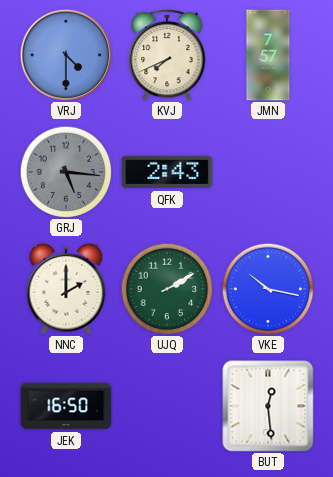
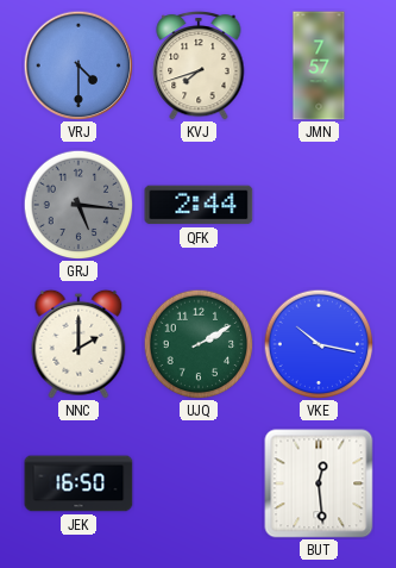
KVJ: 7:41 -> 7:42 (199, 65)
QFK: 2:43 -> 2:44 (199, 205)
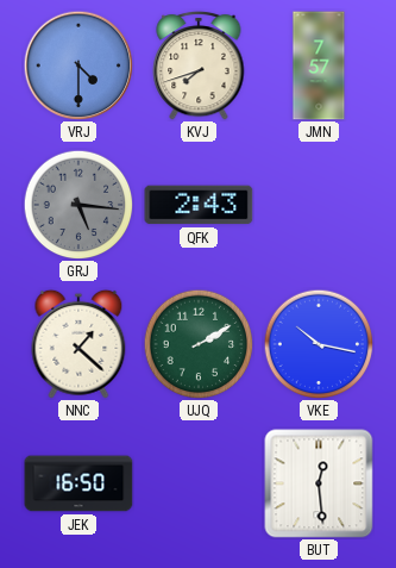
QFK: 2:44 -> 2:43 (199, 205)
NNC: 2:00 -> 1:22 (78, 344)
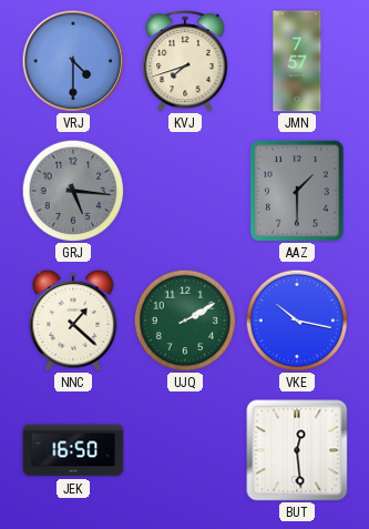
QFK: 2:43 -> none (199, 205)
AAZ: none -> 1:30 (297, 191)
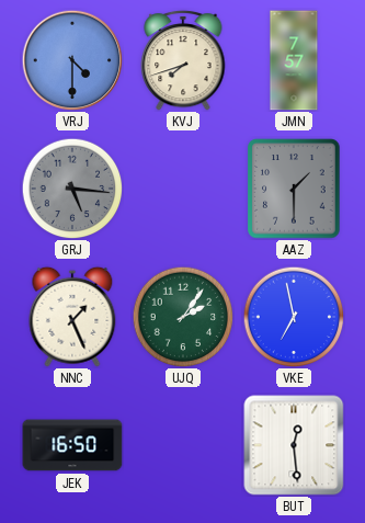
NNC: 1:22 -> 1:26 (72, 317)
UJQ: 2:10 -> 2:06 (183, 317)
VKE: 10:17 -> 6:58 (294, 317)
